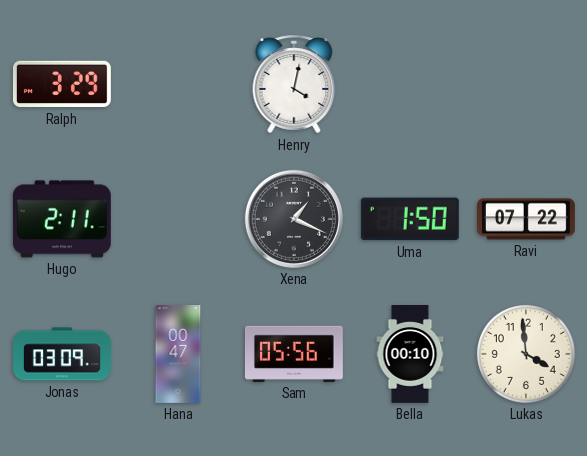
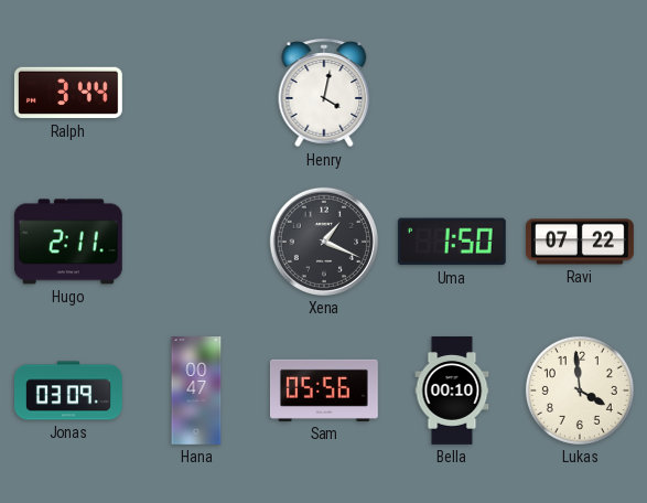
Ralph: 3:29 -> 3:44 (68, 93)
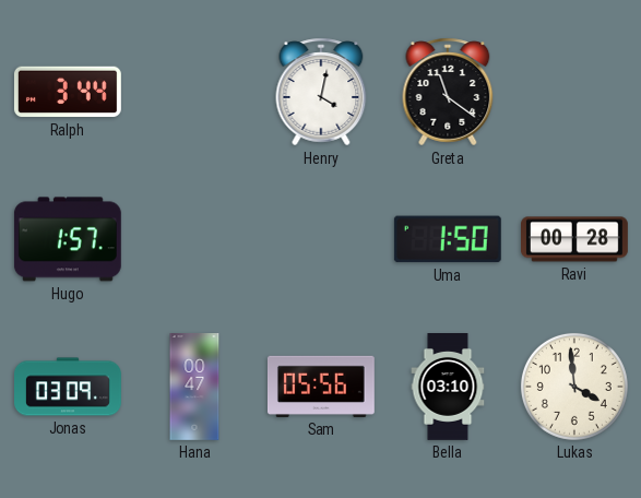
Greta: none -> 11:21 (448, 92)
Hugo: 2:11 -> 1:57 (68, 239)
Xena: 1:19 -> none (324, 242)
Ravi: 07:22 -> 00:28 (575, 239)
Bella: 00:10 -> 03:10 (448, 388)
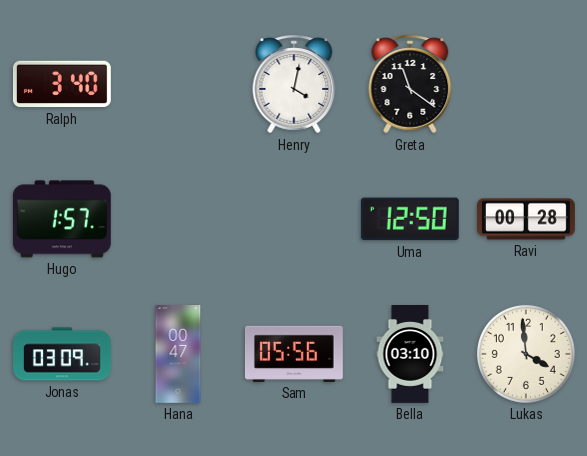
Ralph: 3:44 -> 3:40 (62, 84)
Uma: 1:50 -> 12:50 (410, 219)
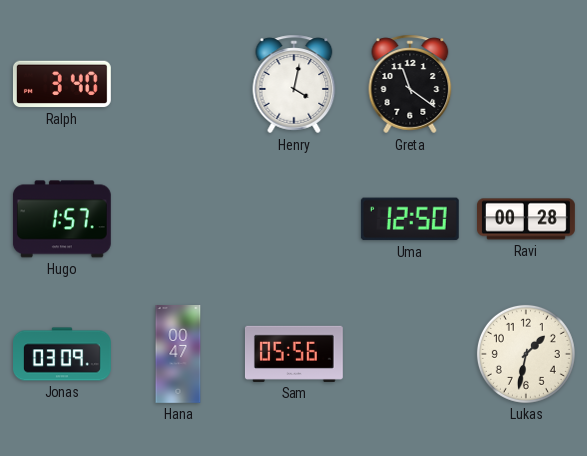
Bella: 03:10 -> none (410, 355)
Lukas: 3:59 -> 1:32 (526, 354)
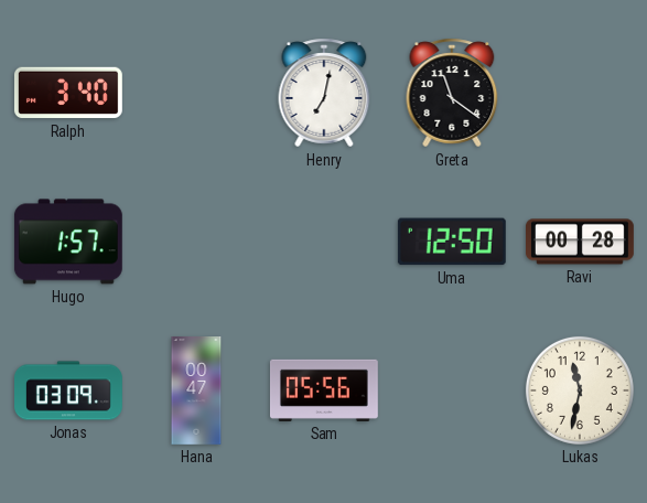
Henry: 4:02 -> 7:02 (324, 93)
Lukas: 1:32 -> 11:32 (580, 390)
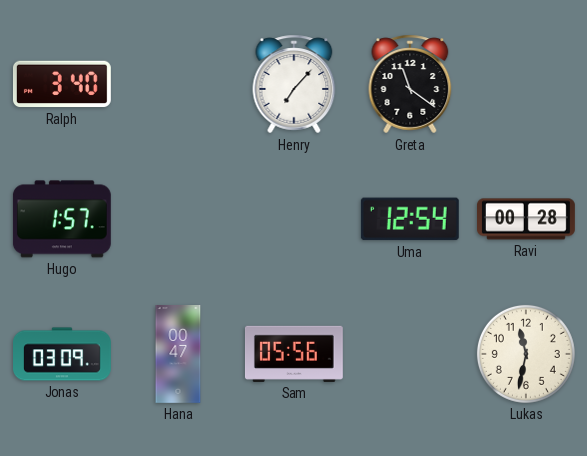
Henry: 7:02 -> 7:07 (294, 84)
Uma: 12:50 -> 12:54 (410, 219)
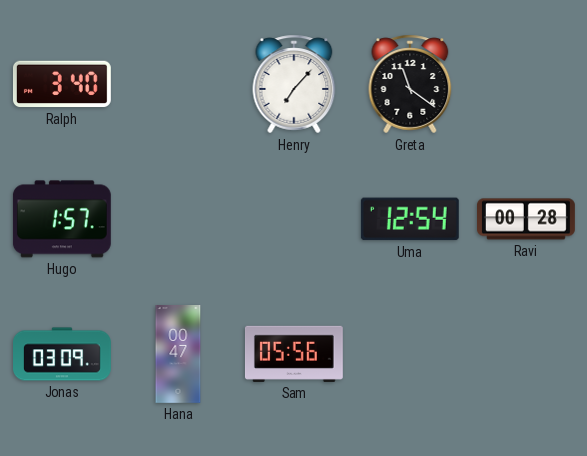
Lukas: 11:32 -> none (526, 354)
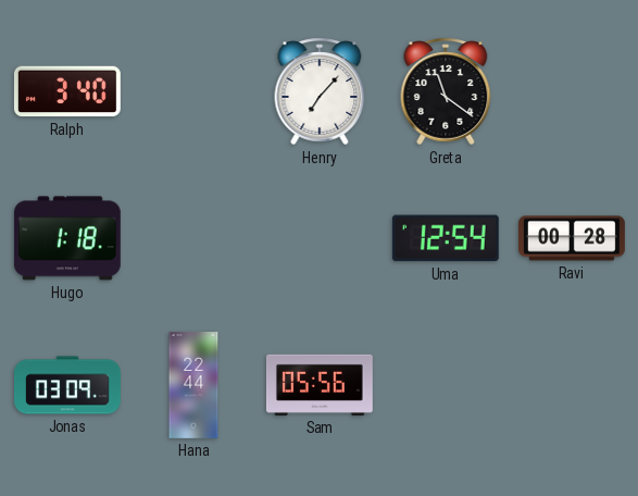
Hugo: 1:57 -> 1:18 (67, 238)
Hana: 00:47 -> 22:44 (193, 386)
